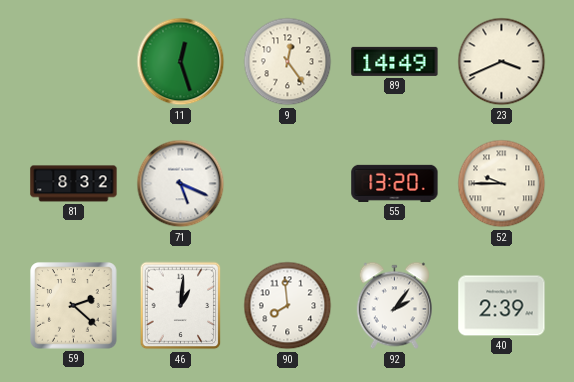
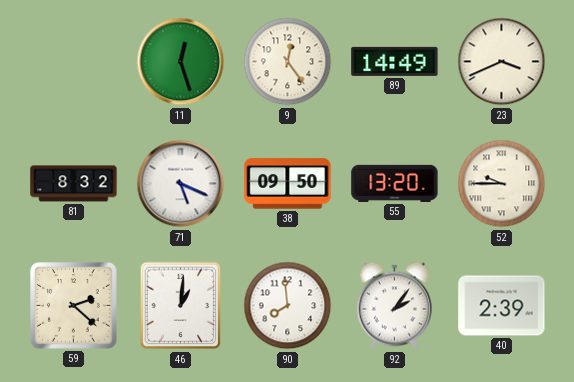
38: none -> 09:50 (288, 184)
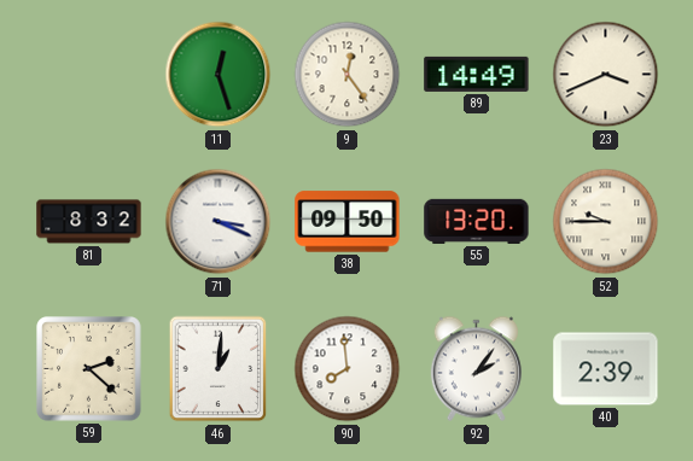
71: 5:19 -> 3:19 (219, 222)
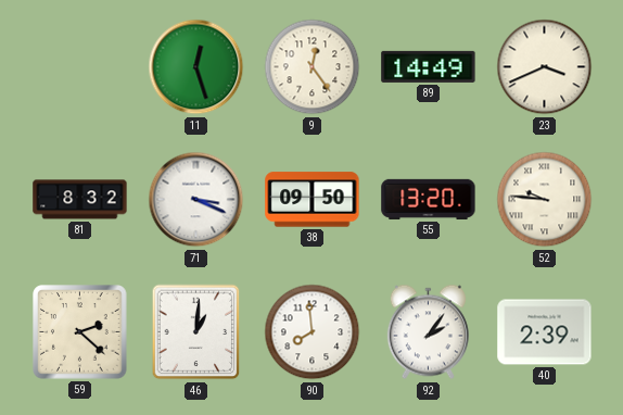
52: 9:45 -> 9:46 (545, 200)
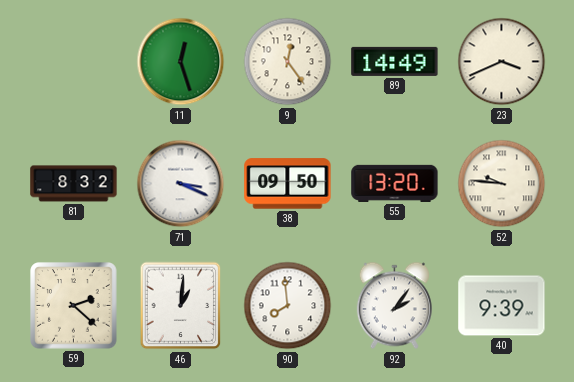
40: 2:39 -> 9:39 (502, 306)
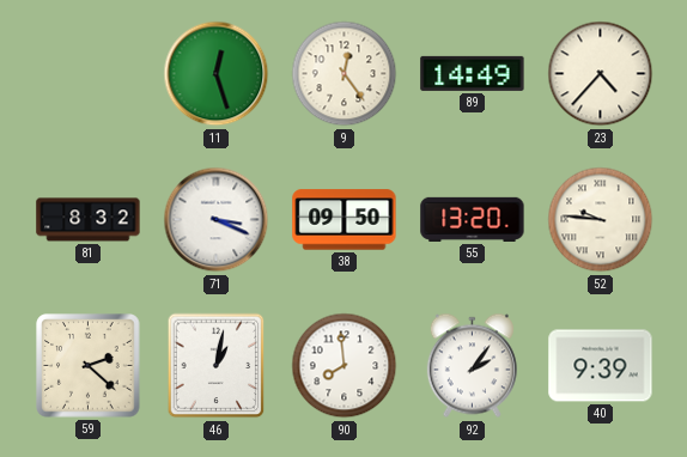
23: 3:41 -> 4:37 (601, 74)
46: 1:01 -> 1:02 (217, 366)
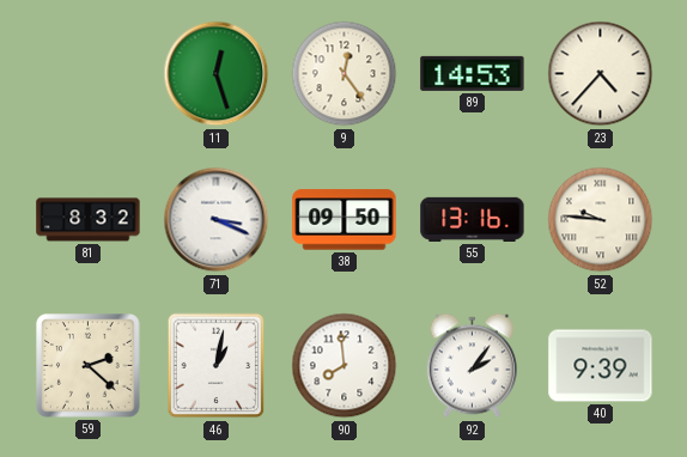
89: 14:49 -> 14:53 (473, 73)
55: 13:20 -> 13:16 (473, 219)
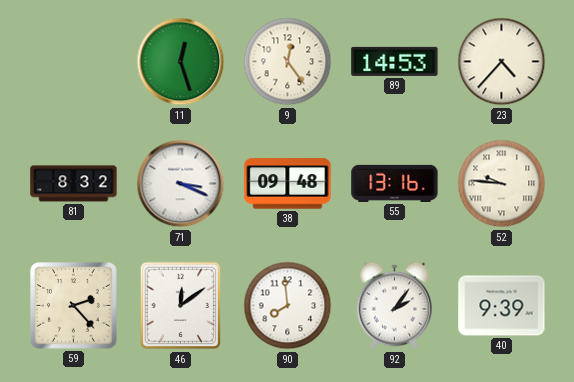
38: 09:50 -> 09:48 (288, 184)
59: 2:22 -> 2:23 (74, 306)
46: 1:02 -> 12:09 (181, 306)
